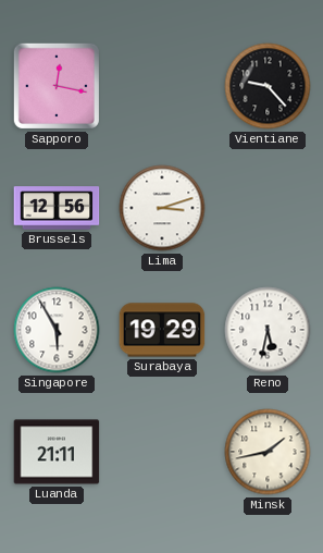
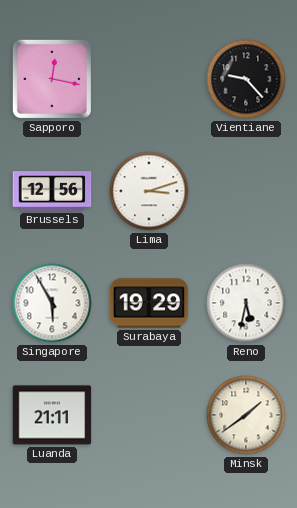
Minsk: 1:43 -> 1:39 (246, 415)
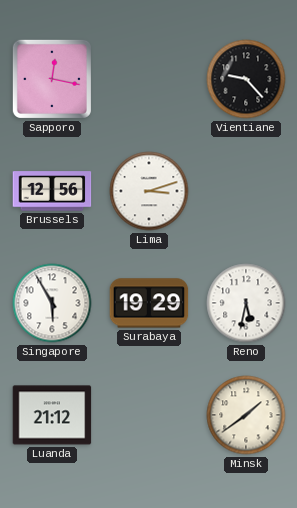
Luanda: 21:11 -> 21:12 (52, 415)
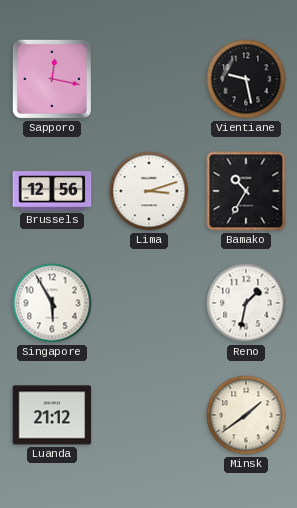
Vientiane: 9:23 -> 9:28 (246, 79)
Bamako: none -> 10:35 (246, 191)
Surabaya: 19:29 -> none (149, 303)
Reno: 5:32 -> 1:32 (246, 303)
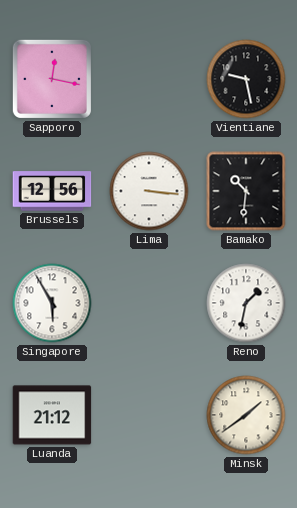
Lima: 3:12 -> 3:16 (149, 191)
Bamako: 10:35 -> 10:31 (246, 191)
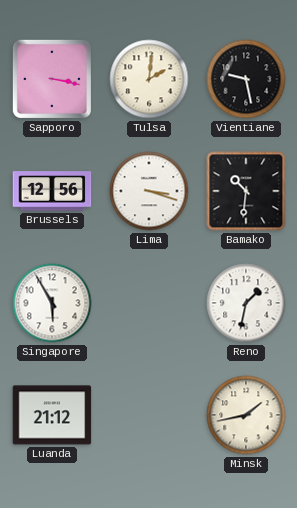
Sapporo: 12:17 -> 3:17 (52, 79)
Tulsa: none -> 2:01 (149, 79)
Lima: 3:16 -> 3:18 (149, 191)
Minsk: 1:39 -> 1:43 (246, 415)
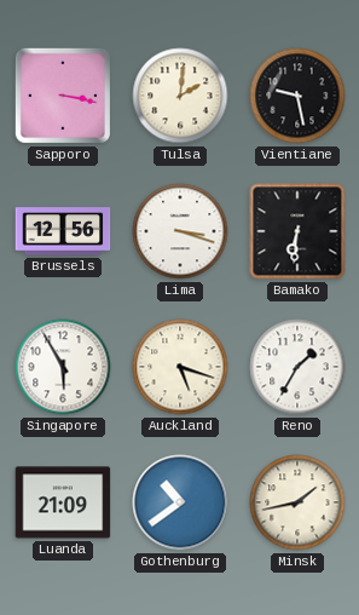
Bamako: 10:31 -> 6:31 (297, 231)
Auckland: none -> 5:18 (180, 367)
Reno: 1:32 -> 1:35 (297, 367)
Luanda: 21:12 -> 21:09 (63, 502)
Gothenburg: none -> 10:39 (180, 502)
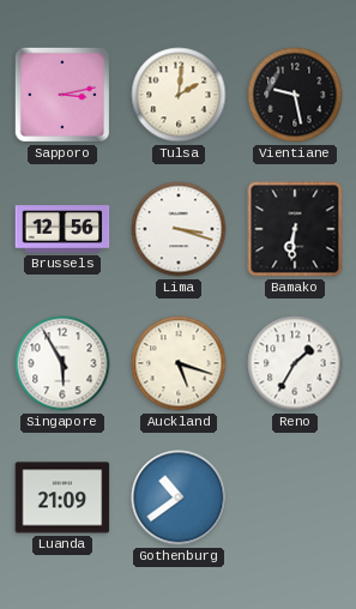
Sapporo: 3:17 -> 3:13 (62, 95)
Minsk: 1:43 -> none (297, 502)
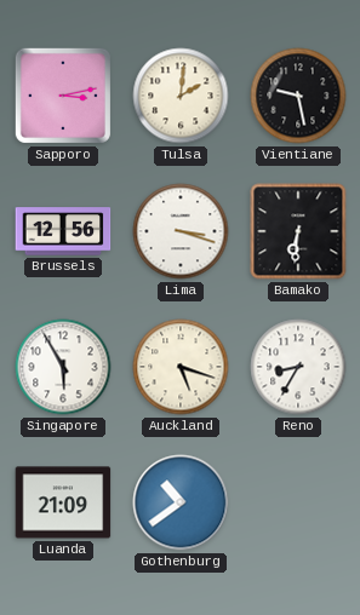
Reno: 1:35 -> 8:35 (298, 367)
